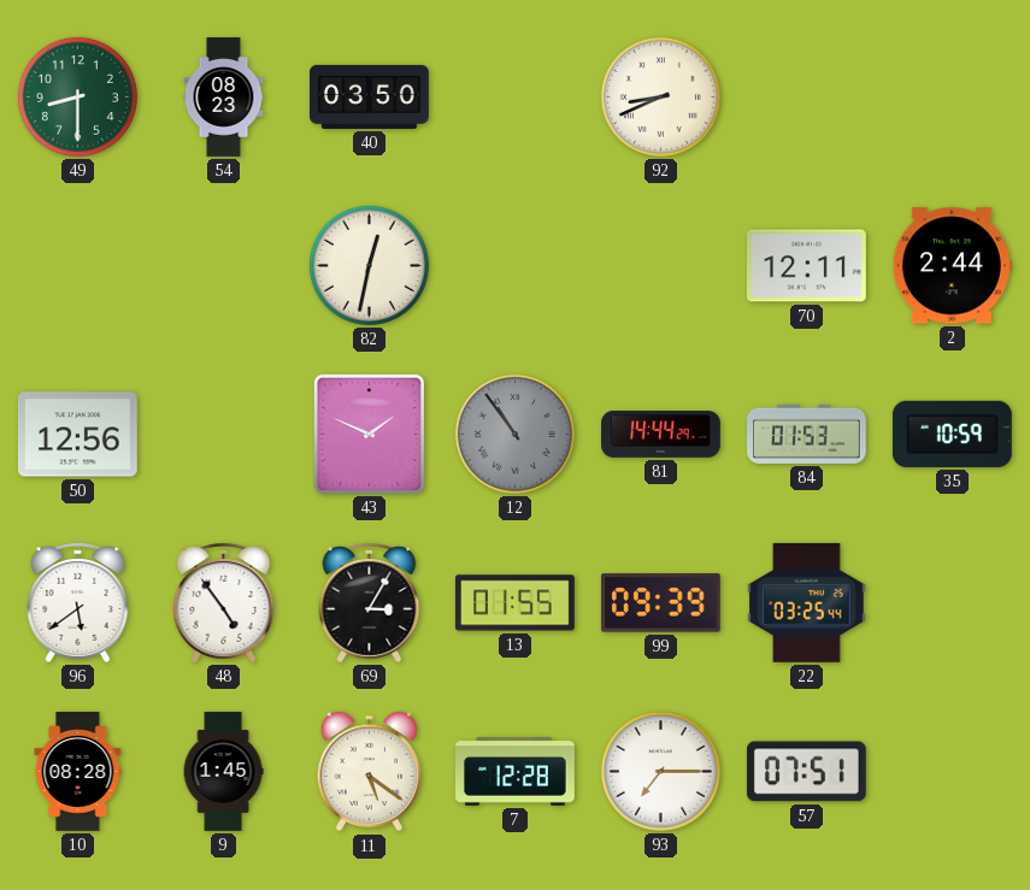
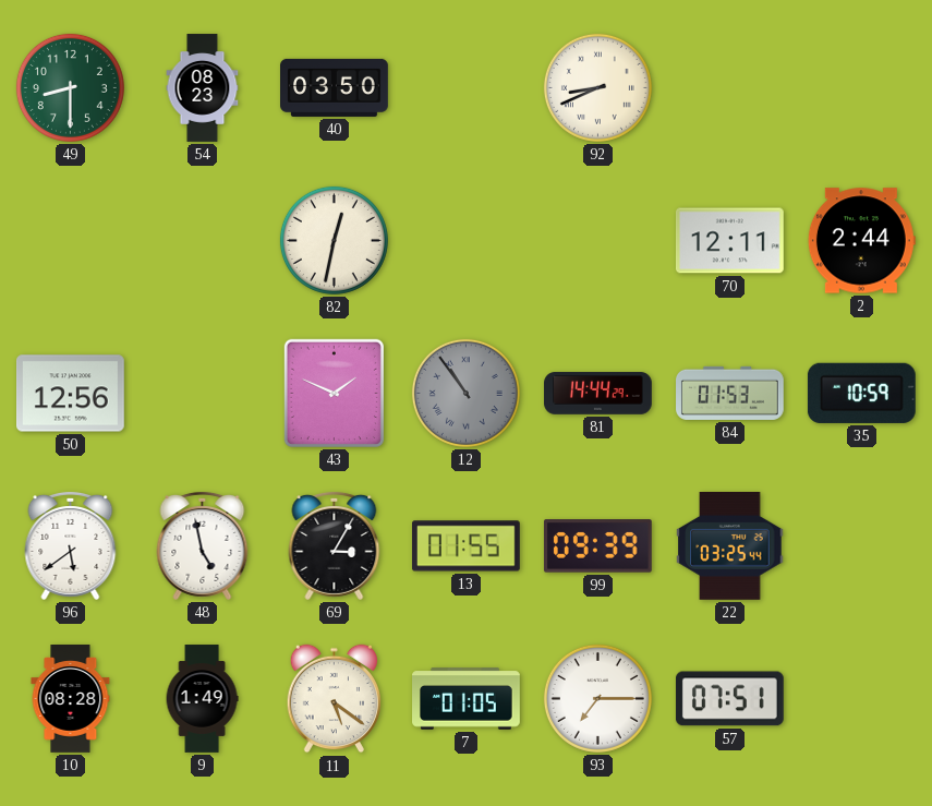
48: 4:54 -> 4:58 (203, 545)
9: 1:45 -> 1:49 (202, 699)
7: 12:28 -> 01:05 (467, 699)
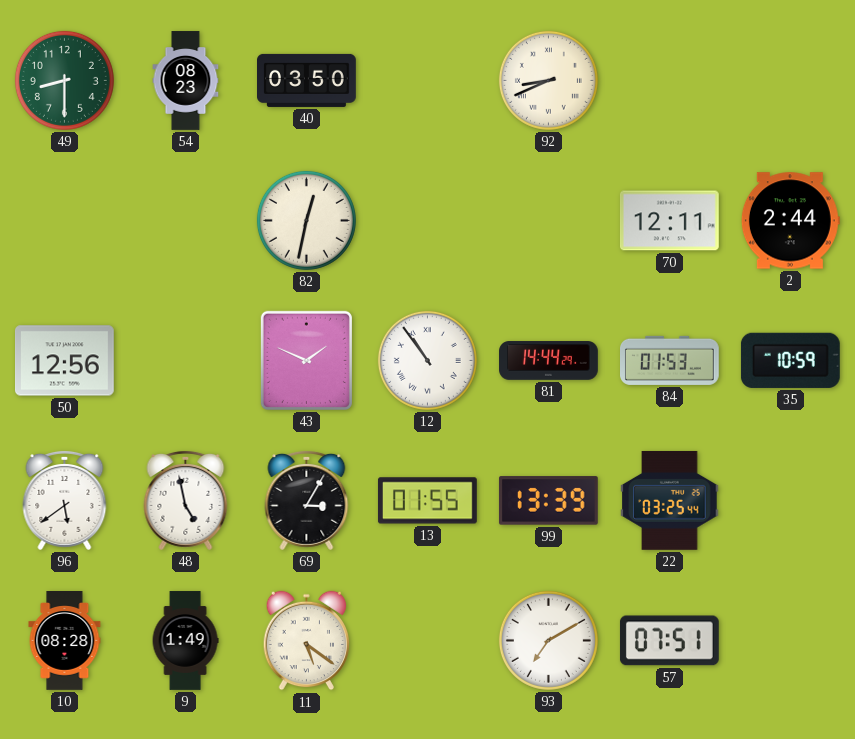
12 dial: grey -> white (427, 360)
99: 09:39 -> 13:39 (548, 501)
7: 01:05 -> none (467, 699)
93: 7:15 -> 7:10 (548, 640)
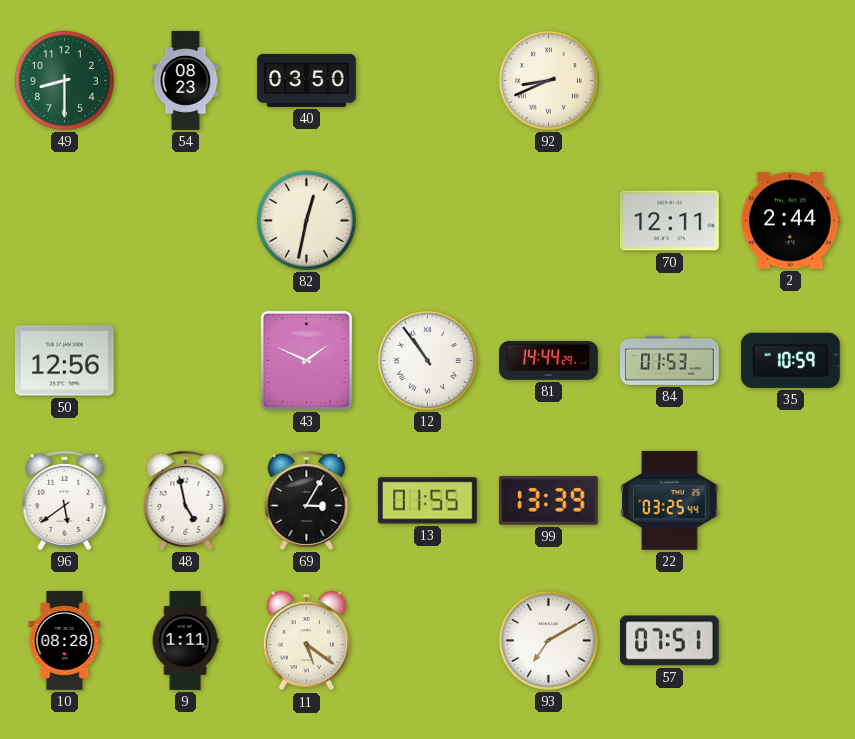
9: 1:49 -> 1:11 (185, 641)
